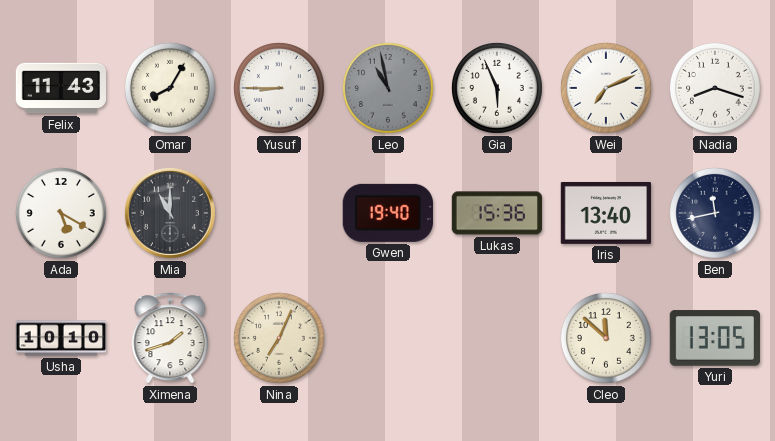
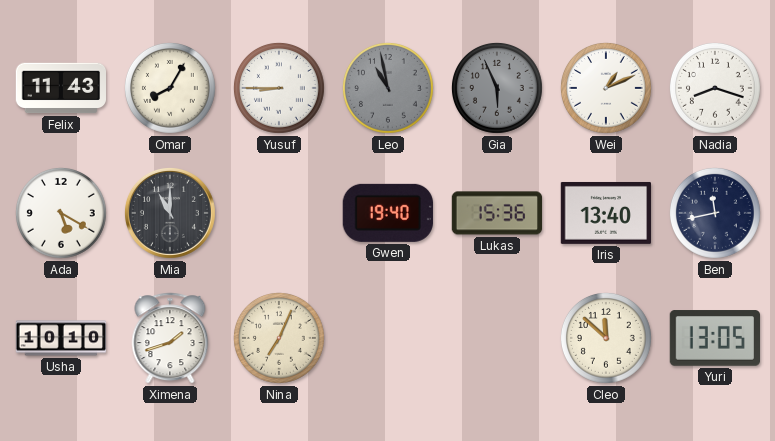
Gia dial: white -> grey (497, 88)
Wei: 7:11 -> 1:11 (606, 88)
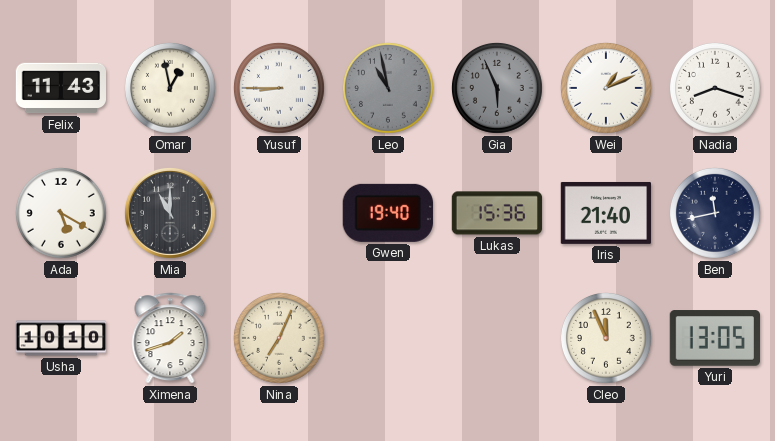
Omar: 8:05 -> 12:58 (170, 88)
Iris: 13:40 -> 21:40 (605, 213)
Cleo: 11:52 -> 11:56 (606, 338)
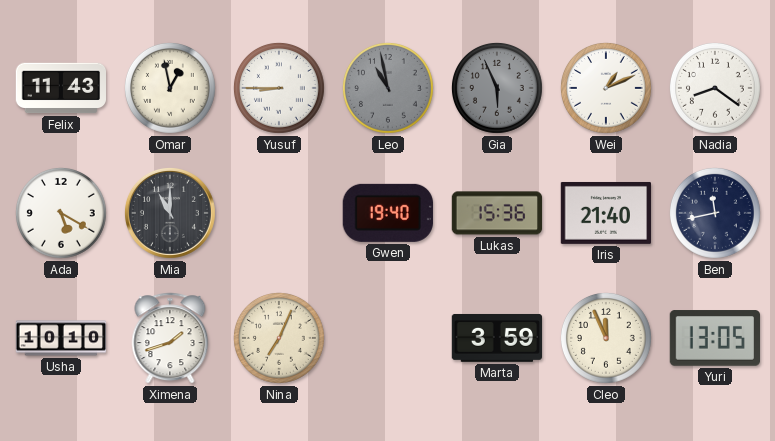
Nadia: 8:18 -> 8:21 (715, 88)
Marta: none -> 3:59 (497, 338)
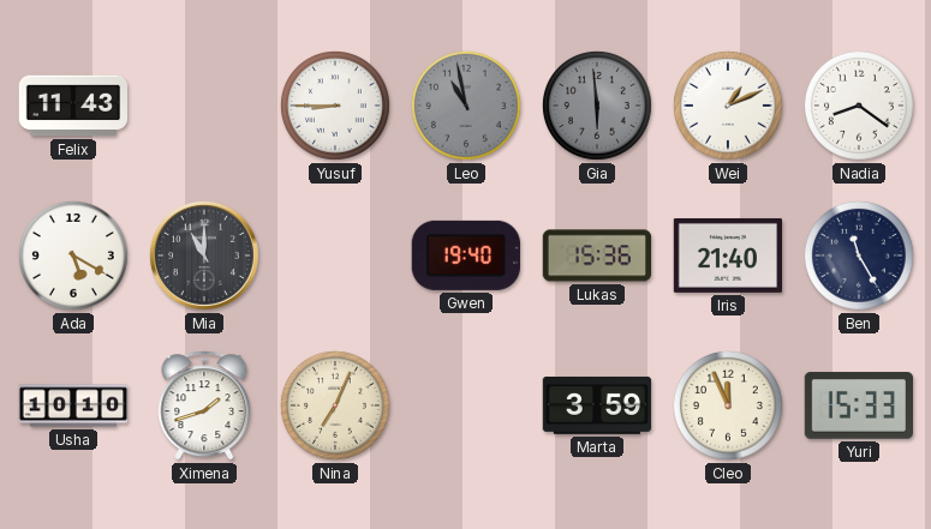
Omar: 12:58 -> none (170, 88)
Gia: 5:56 -> 5:59 (597, 106)
Ben: 11:43 -> 11:25 (859, 256)
Yuri: 13:05 -> 15:33 (858, 405)
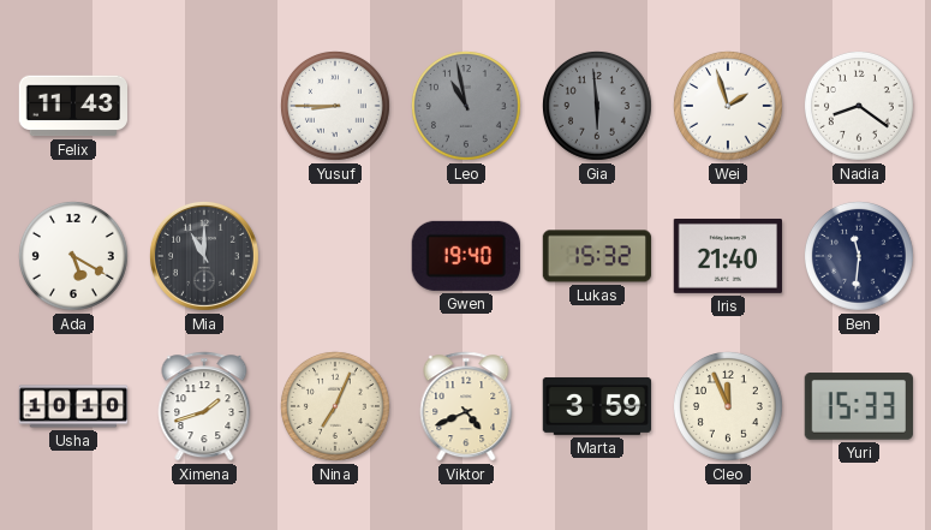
Wei: 1:11 -> 1:57 (728, 106)
Lukas: 15:36 -> 15:32 (597, 256)
Ben: 11:25 -> 11:31 (859, 256)
Viktor: none -> 4:41 (466, 406)
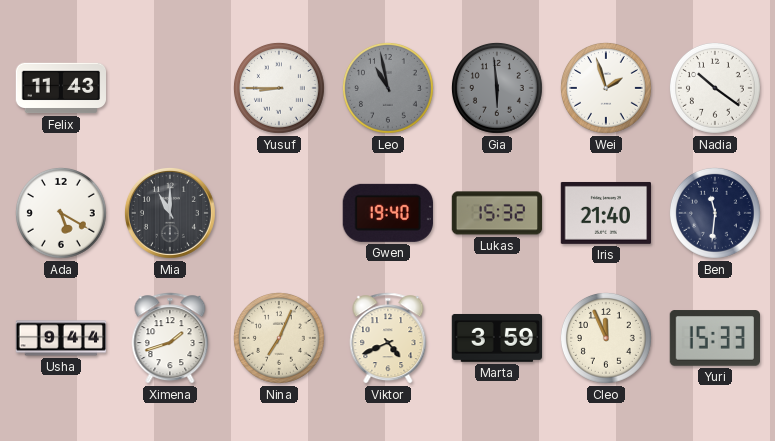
Nadia: 8:21 -> 10:21 (715, 88)
Usha: 10:10 -> 9:44 (61, 338)
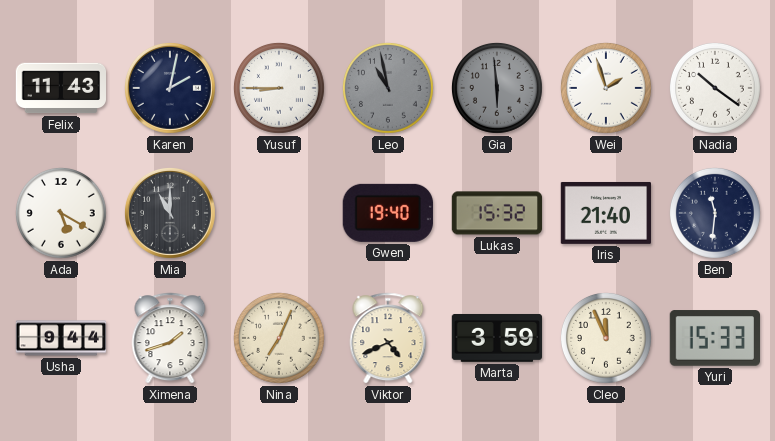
Karen: none -> 2:02 (170, 88)
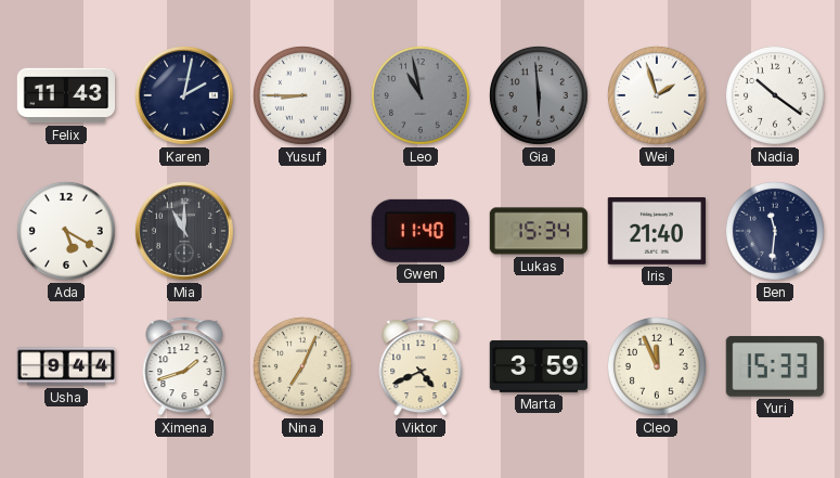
Gwen: 19:40 -> 11:40 (421, 231)
Lukas: 15:32 -> 15:34 (539, 231)
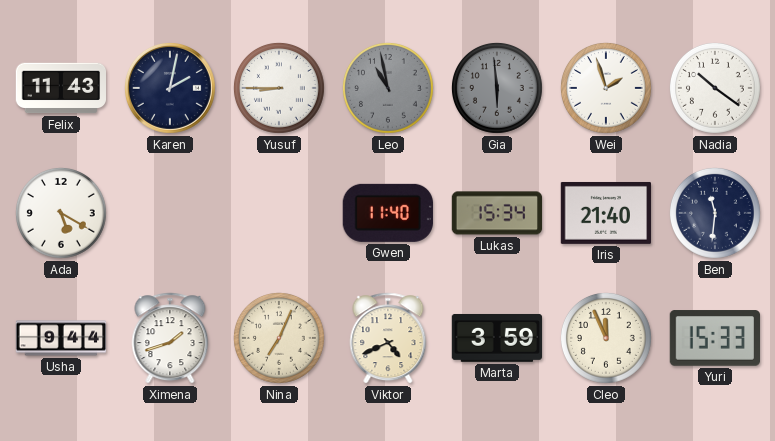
Mia: 11:00 -> none (184, 231)
